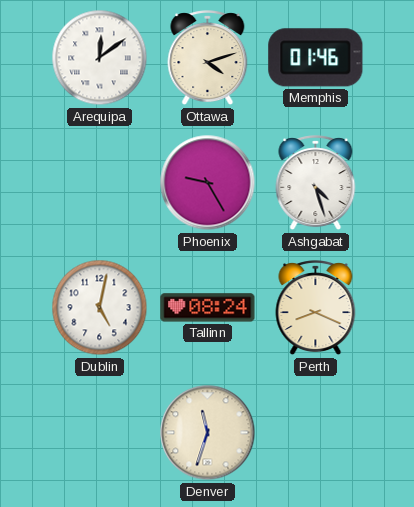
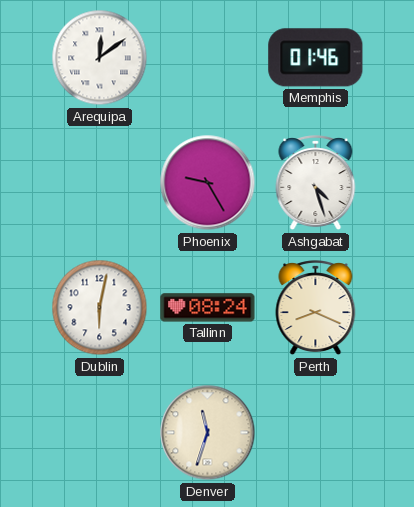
Ottawa: 4:12 -> none (208, 58)
Dublin: 5:02 -> 6:02 (100, 308)
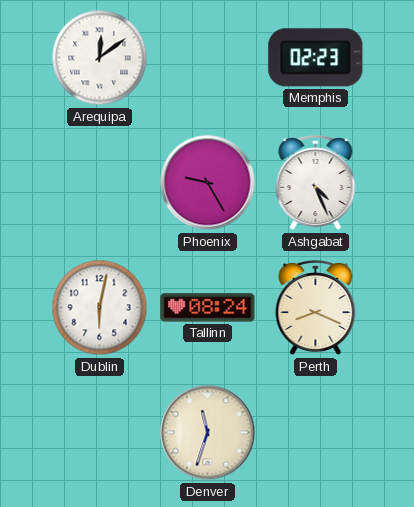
Memphis: 01:46 -> 02:23 (316, 58)
Ashgabat: 4:27 -> 4:26 (316, 183)
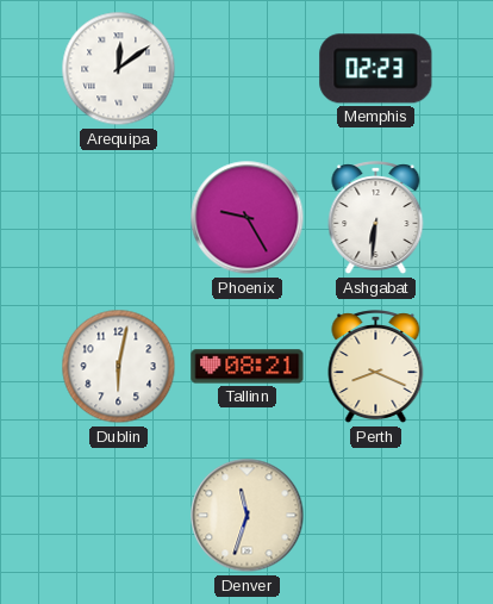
Ashgabat: 4:26 -> 6:31 (376, 218)
Tallinn: 08:24 -> 08:21 (248, 367)
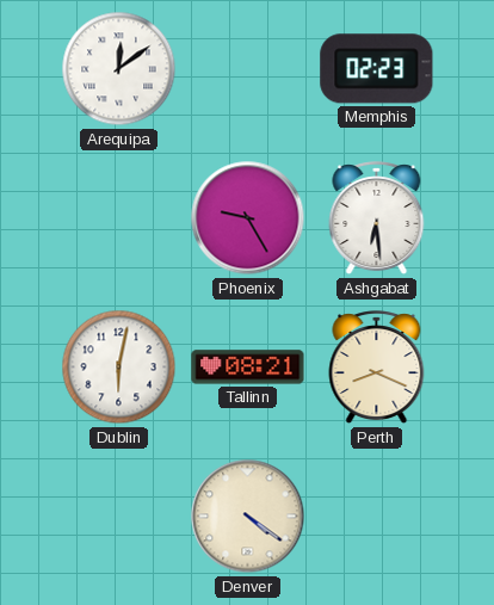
Ashgabat: 6:31 -> 6:29 (377, 218)
Denver: 11:33 -> 4:21 (248, 517)
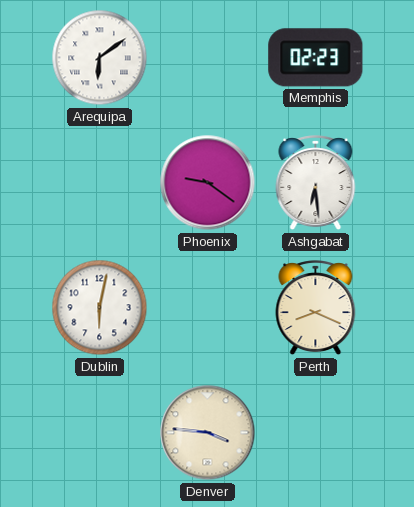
Arequipa: 12:09 -> 6:09 (100, 58)
Phoenix: 9:25 -> 9:21 (208, 183)
Tallinn: 08:21 -> none (248, 368)
Denver: 4:21 -> 3:46 (208, 433)
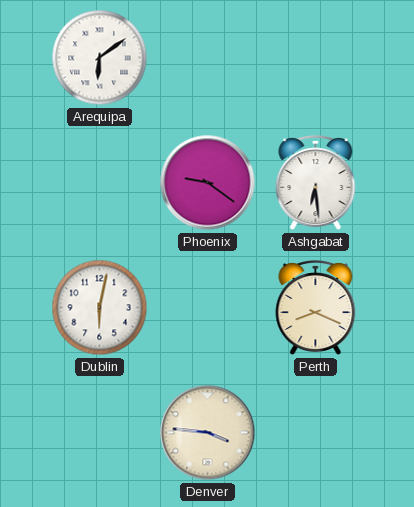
Memphis: 02:23 -> none (316, 58)
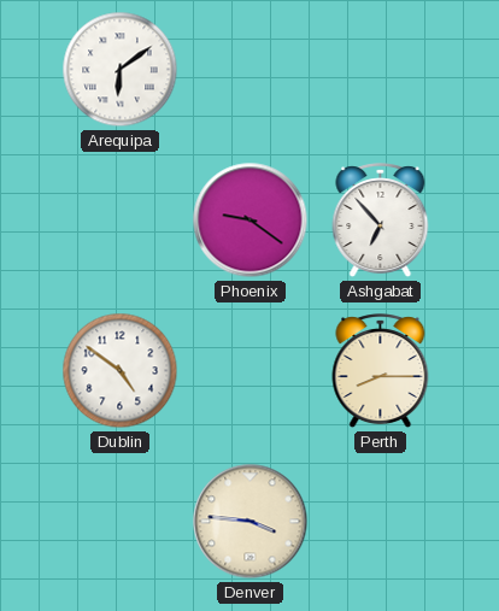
Ashgabat: 6:29 -> 6:53 (381, 221)
Dublin: 6:02 -> 4:51 (121, 371)
Perth: 8:19 -> 8:15 (381, 371)
